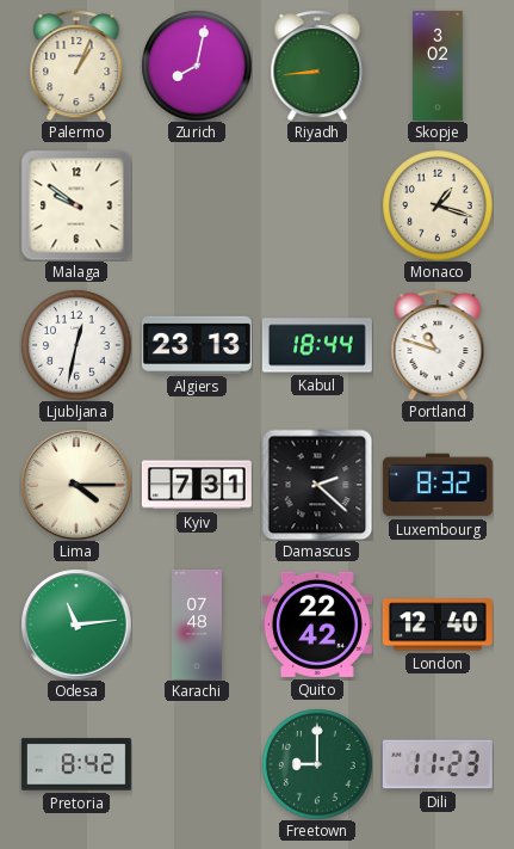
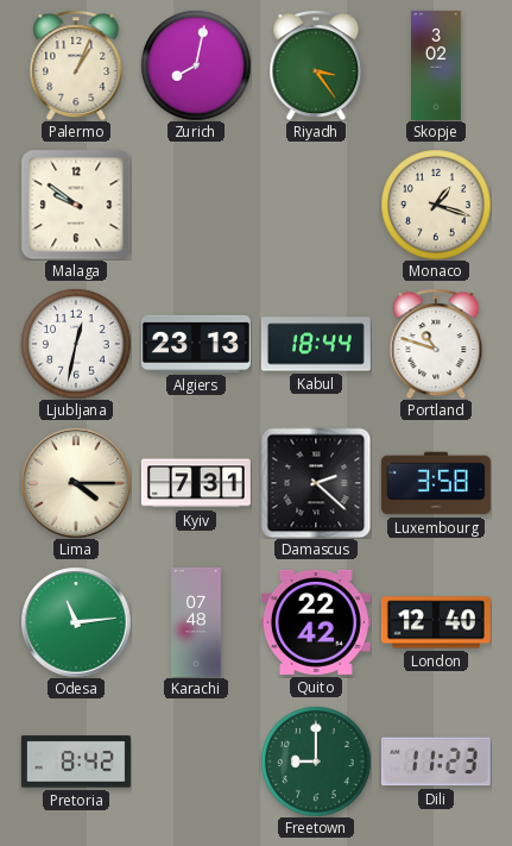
Riyadh: 8:44 -> 3:24 (316, 65)
Luxembourg: 8:32 -> 3:58 (436, 483)
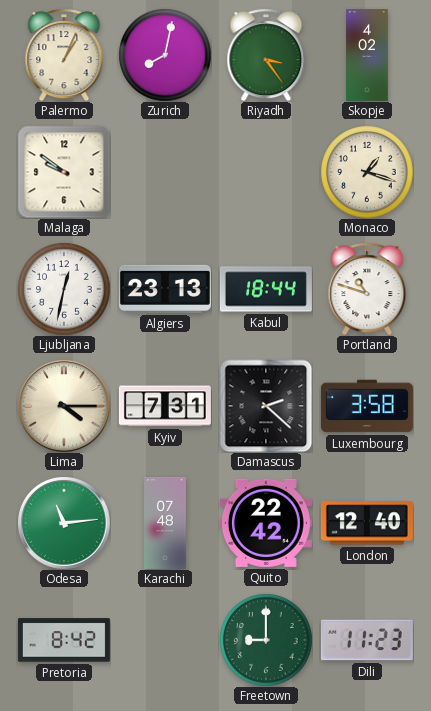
Skopje: 3:02 -> 4:02 (368, 55)
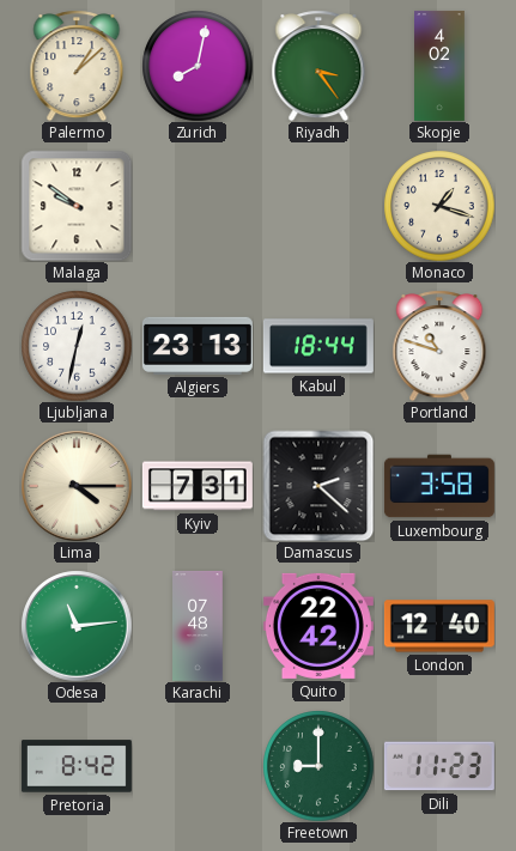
Palermo: 1:04 -> 1:08 (77, 66)
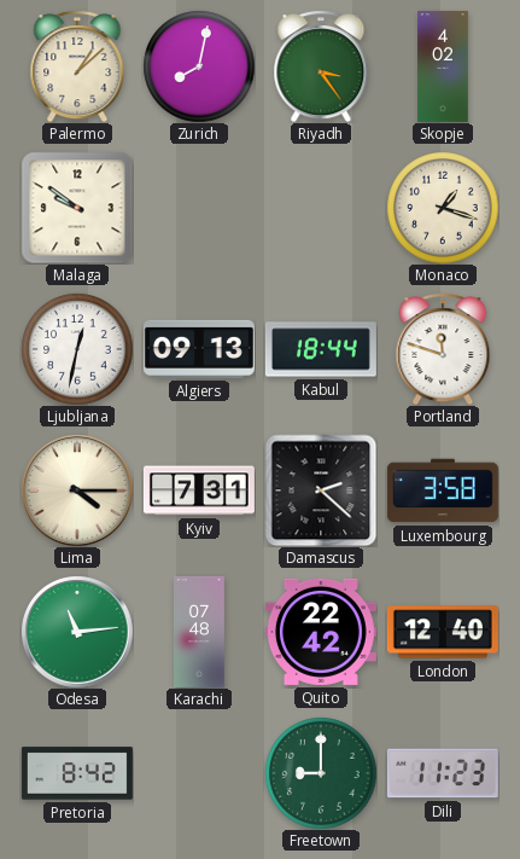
Algiers: 23:13 -> 09:13 (199, 349)
Portland: 10:48 -> 11:48 (443, 349)
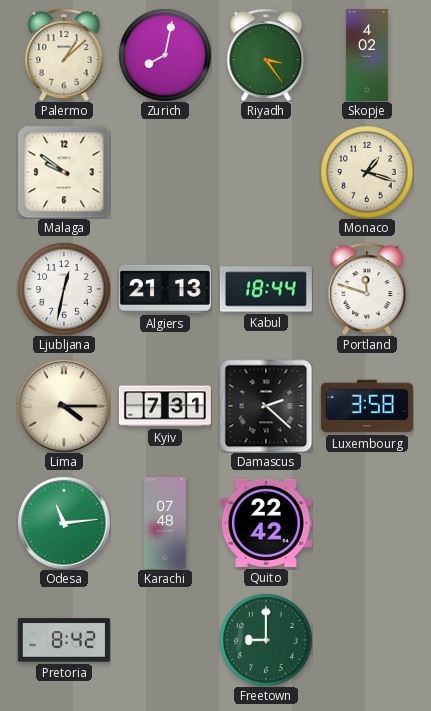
Algiers: 09:13 -> 21:13 (165, 289)
London: 12:40 -> none (443, 632)
Dili: 11:23 -> none (443, 773)
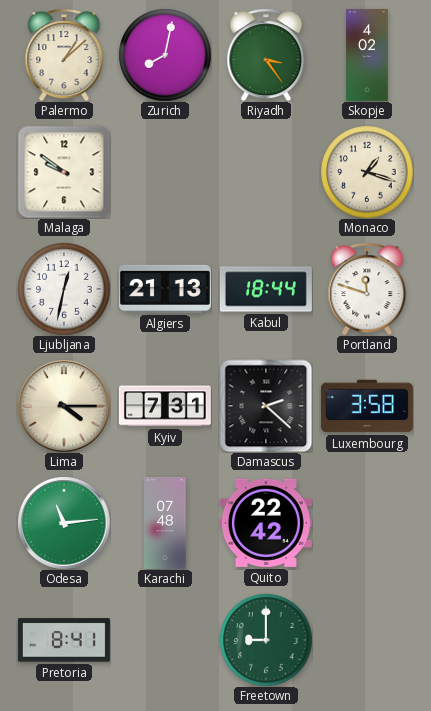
Pretoria: 8:42 -> 8:41 (64, 640)
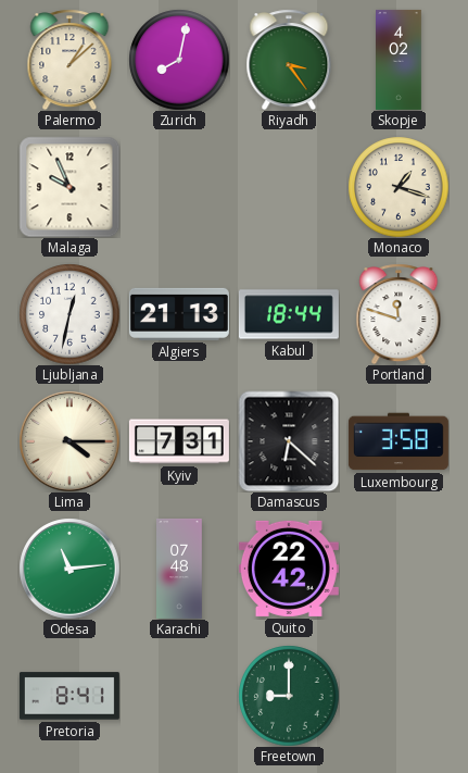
Malaga: 9:51 -> 9:56 (69, 187)
Damascus: 2:22 -> 6:22 (289, 441)
